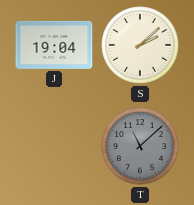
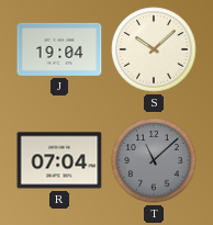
S: 2:08 -> 10:08 (154, 49)
R: none -> 07:04 (59, 160)
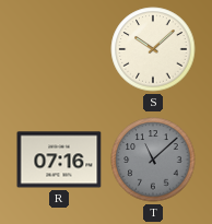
J: 19:04 -> none (59, 49)
R: 07:04 -> 07:16 (59, 160)
